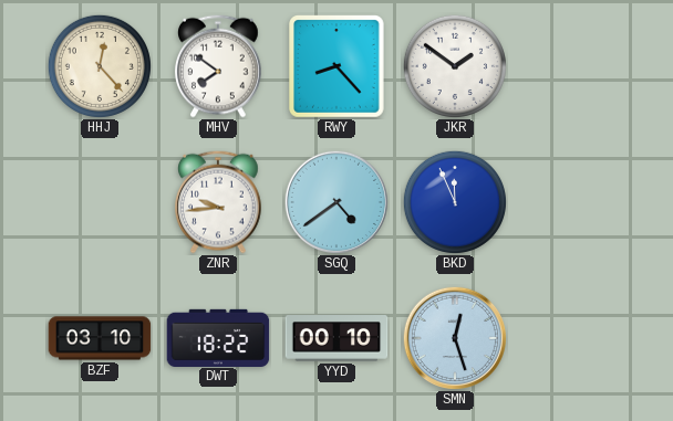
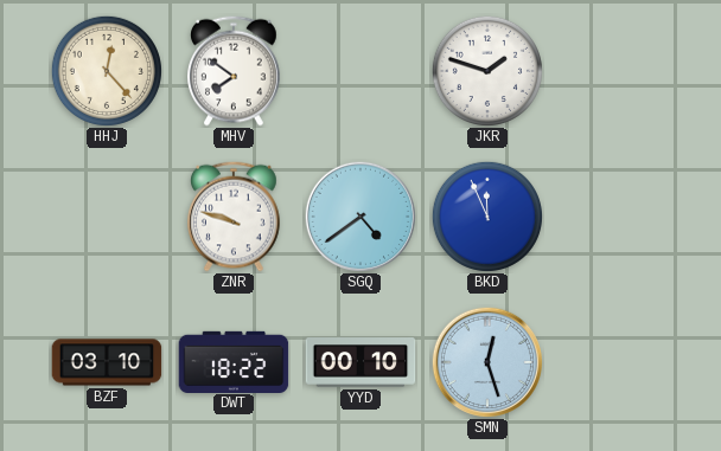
RWY: 8:23 -> none (338, 66)
JKR: 1:51 -> 1:48 (487, 71)
ZNR: 9:44 -> 9:48 (235, 217)
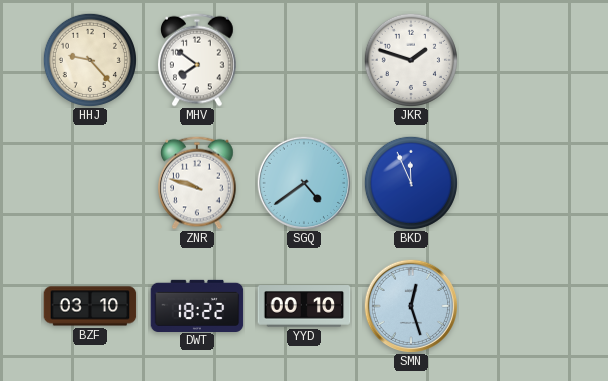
HHJ: 12:23 -> 9:23 (90, 60)
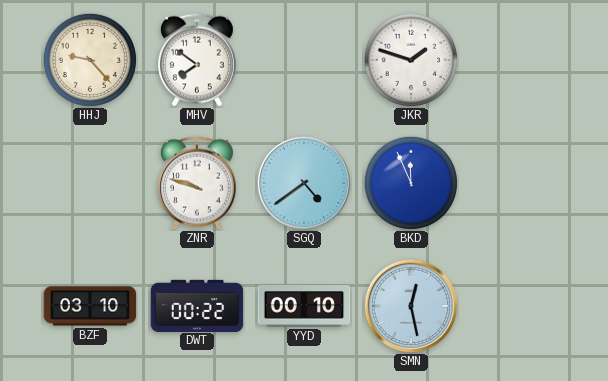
DWT: 18:22 -> 00:22 (197, 305)
SMN: 12:27 -> 12:28 (410, 305)
